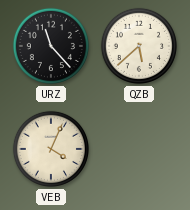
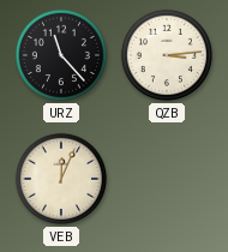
QZB: 5:38 -> 3:14 (167, 55)
VEB: 4:04 -> 12:04 (61, 179)
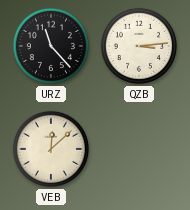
VEB: 12:04 -> 12:08 (51, 149)
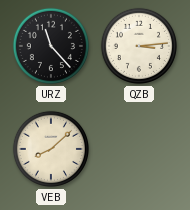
VEB: 12:08 -> 8:08 (51, 149)
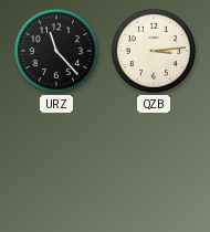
VEB: 8:08 -> none (51, 149)
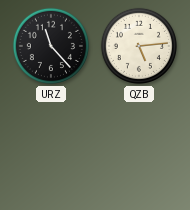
QZB: 3:14 -> 5:14 (139, 46)
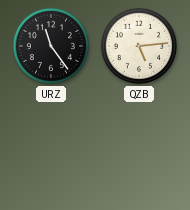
URZ: 11:23 -> 11:24 (51, 46)
